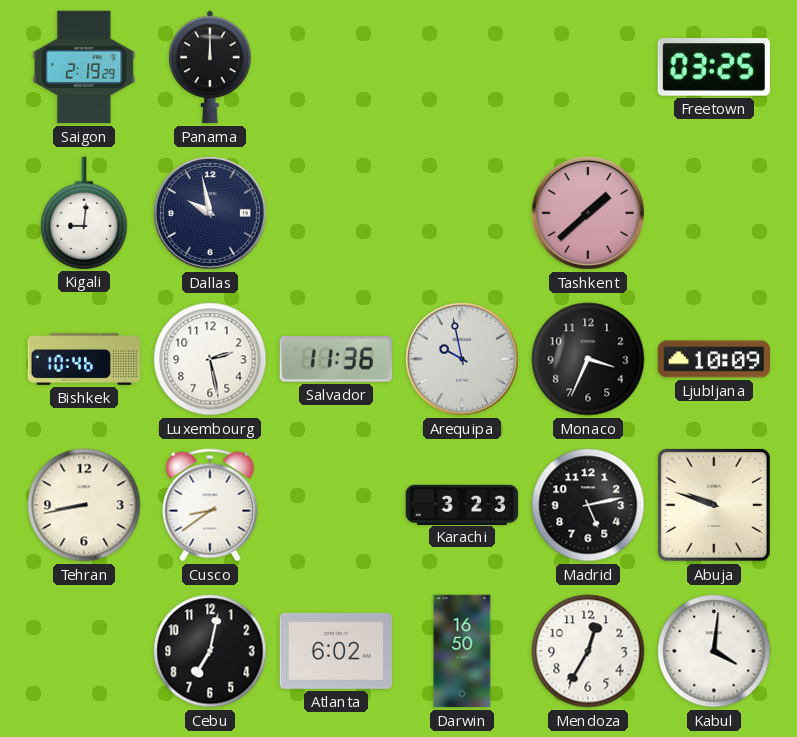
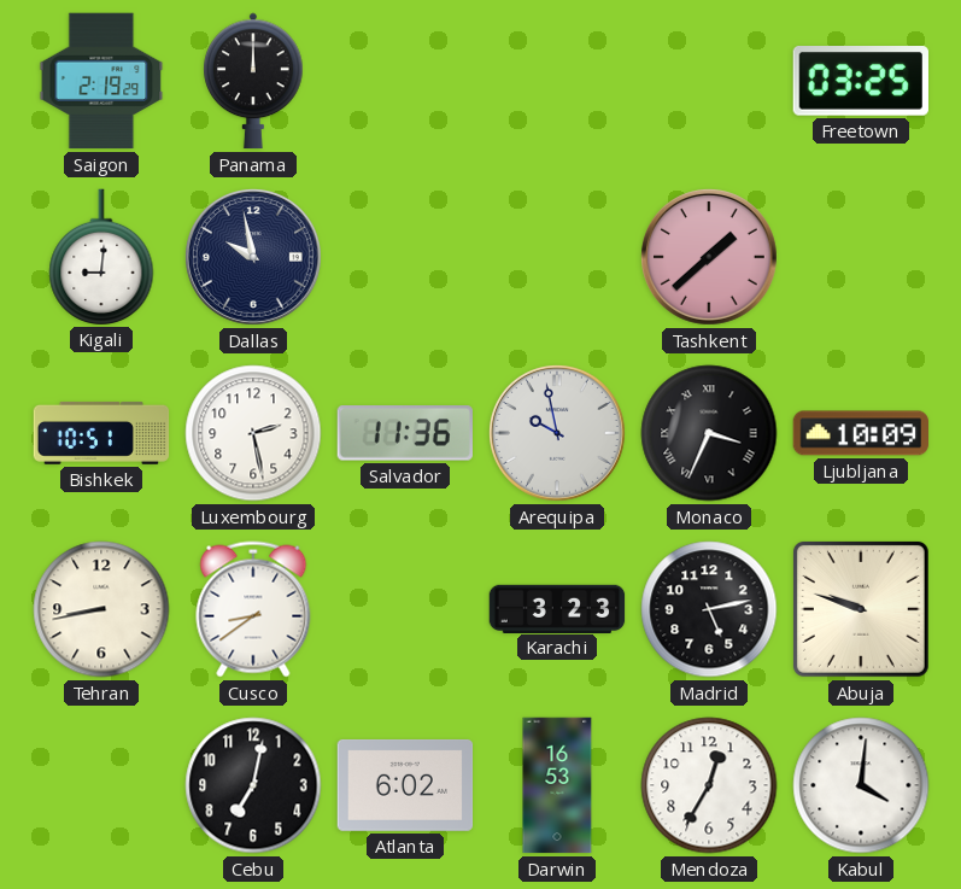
Bishkek: 10:46 -> 10:51 (101, 433)
Monaco numerals: Arabic -> Roman (709, 433)
Darwin: 16:50 -> 16:53 (557, 785)
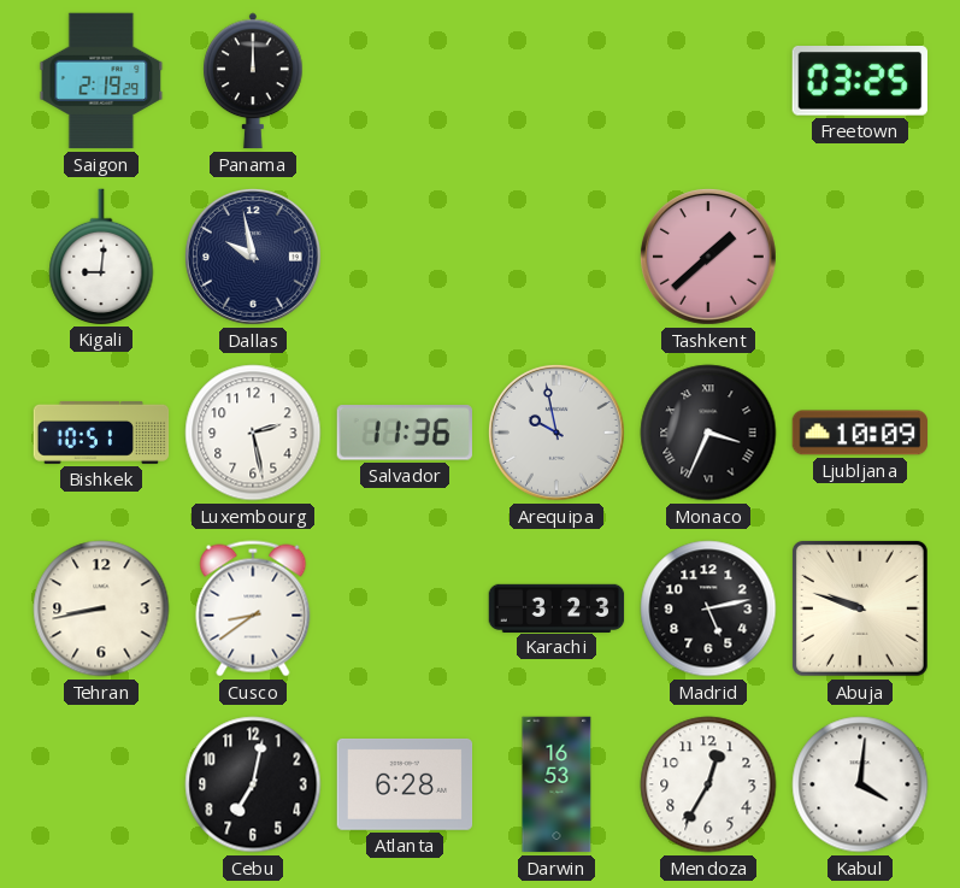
Atlanta: 6:02 -> 6:28 (405, 784)
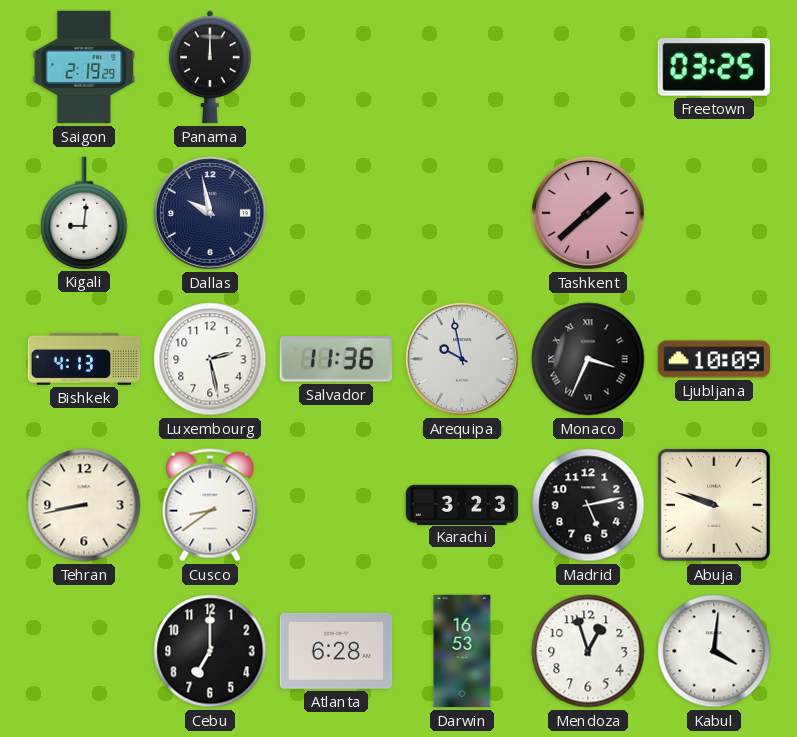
Bishkek: 10:51 -> 4:13 (84, 359)
Cebu: 7:02 -> 7:00 (210, 651)
Mendoza: 12:35 -> 12:57 (588, 651)
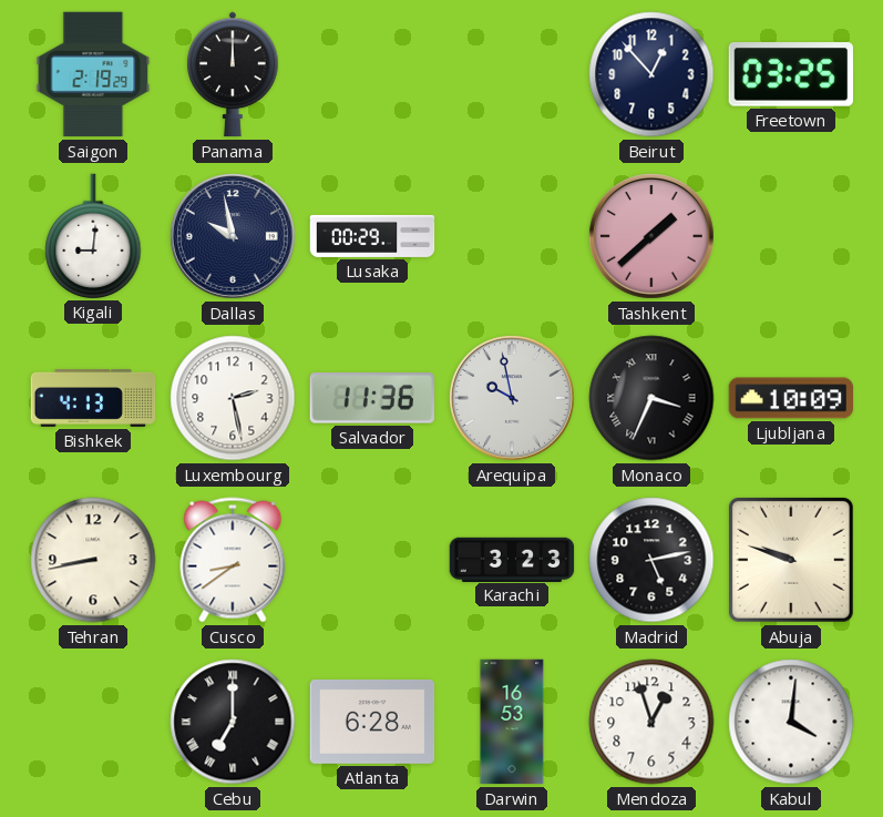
Beirut: none -> 12:53 (651, 74)
Lusaka: none -> 00:29 (372, 236)
Cebu numerals: Arabic -> Roman (233, 722)
